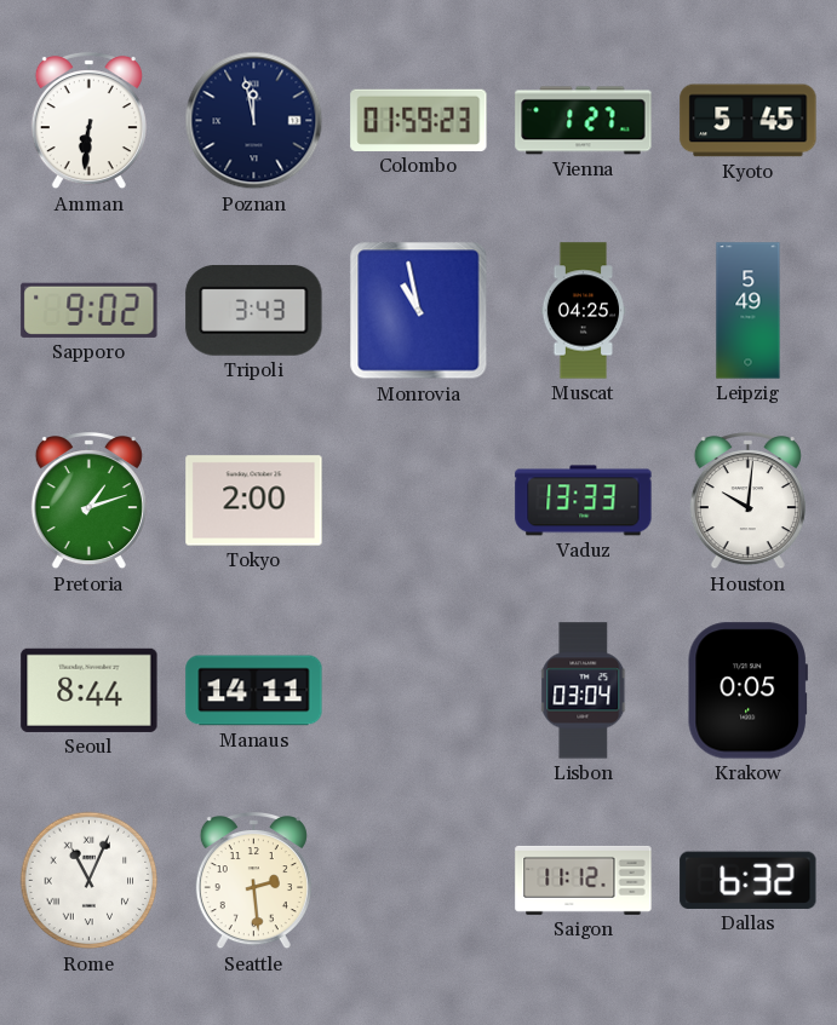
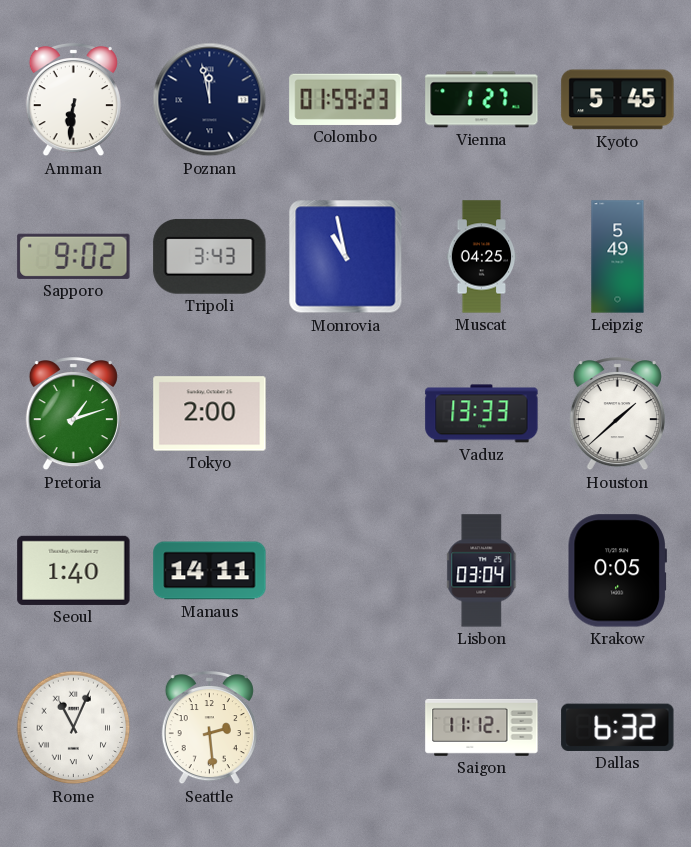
Houston: 10:01 -> 1:38 (617, 415)
Seoul: 8:44 -> 1:40 (74, 570)
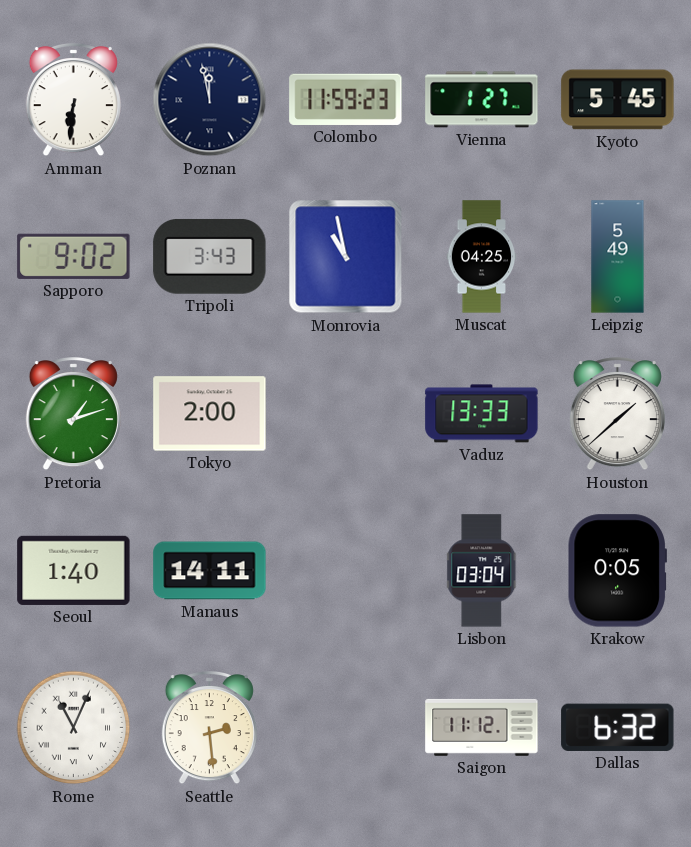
Colombo: 01:59 -> 11:59 (346, 99)
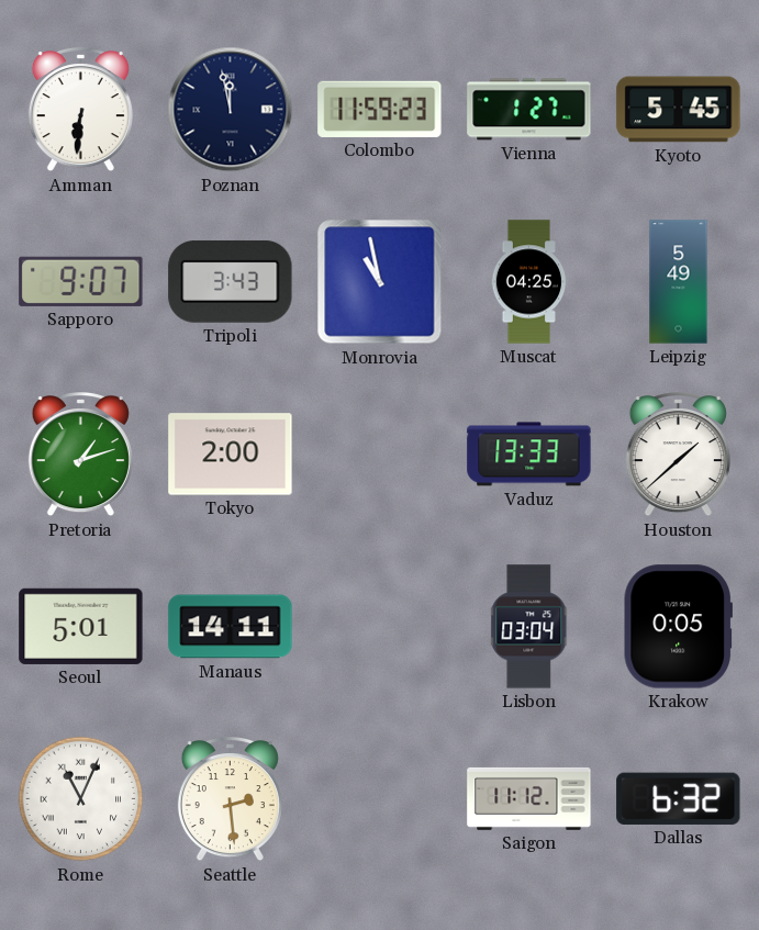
Sapporo: 9:02 -> 9:07 (81, 281)
Seoul: 1:40 -> 5:01 (81, 626)
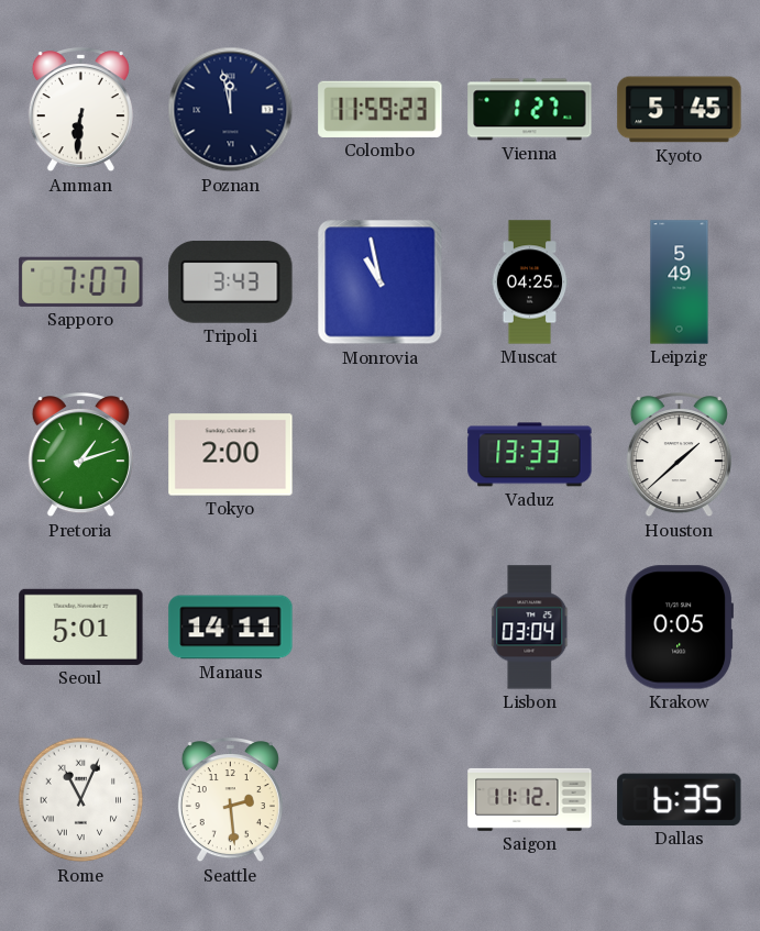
Sapporo: 9:07 -> 7:07 (81, 281)
Dallas: 6:32 -> 6:35 (680, 799)
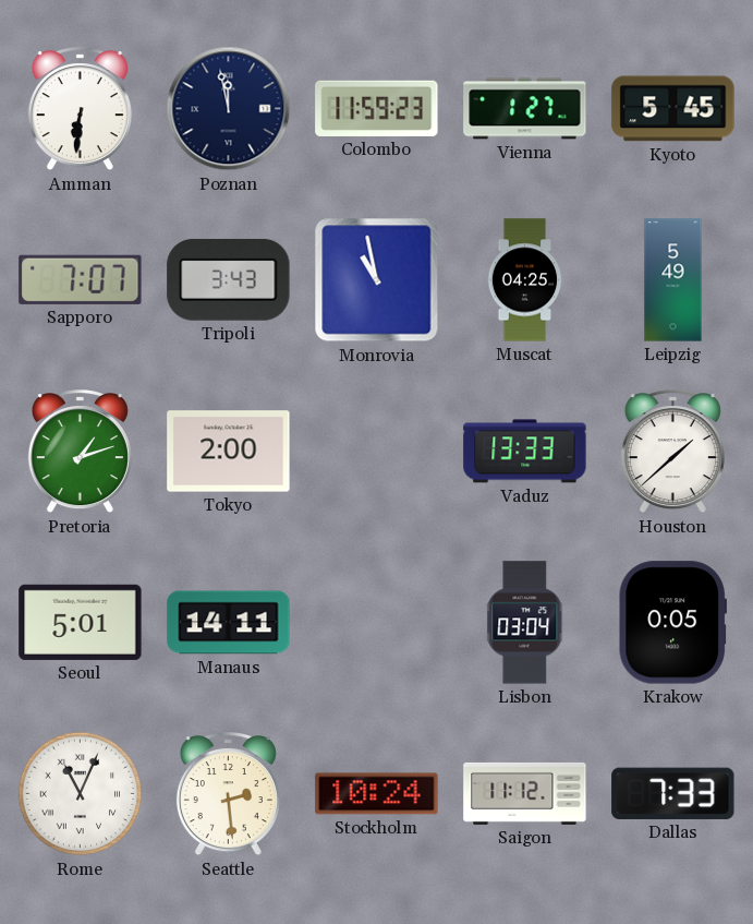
Stockholm: none -> 10:24 (377, 794)
Dallas: 6:35 -> 7:33 (673, 793)
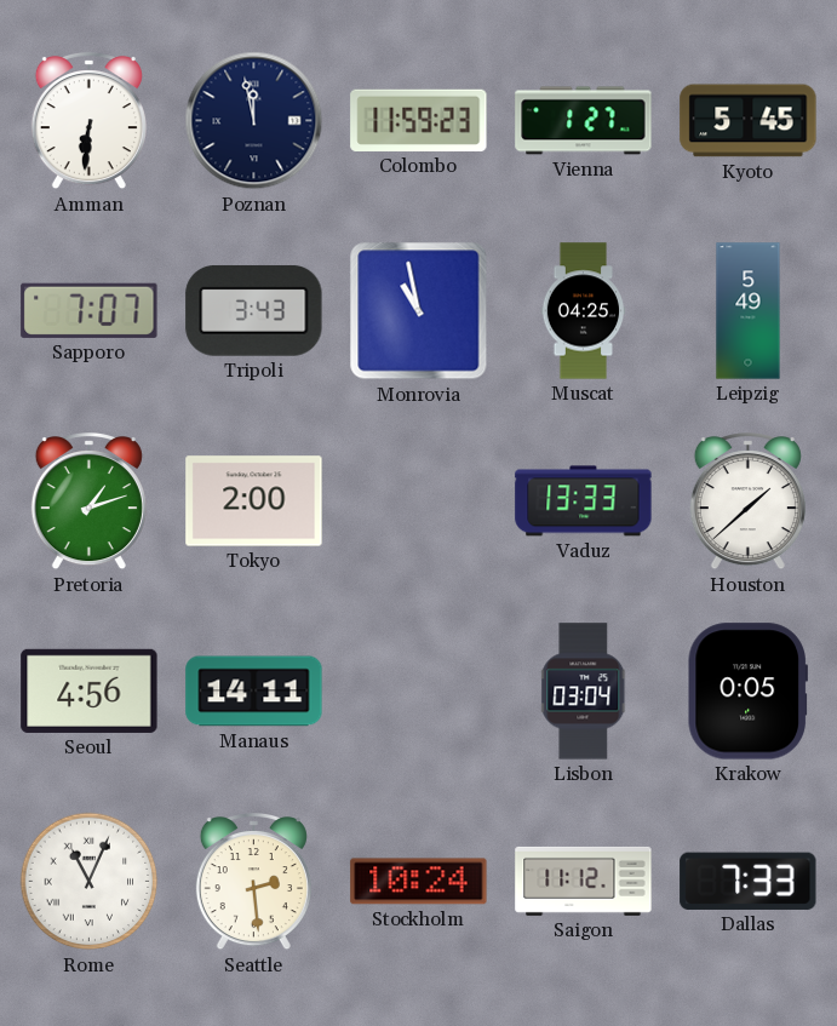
Seoul: 5:01 -> 4:56 (90, 690)
